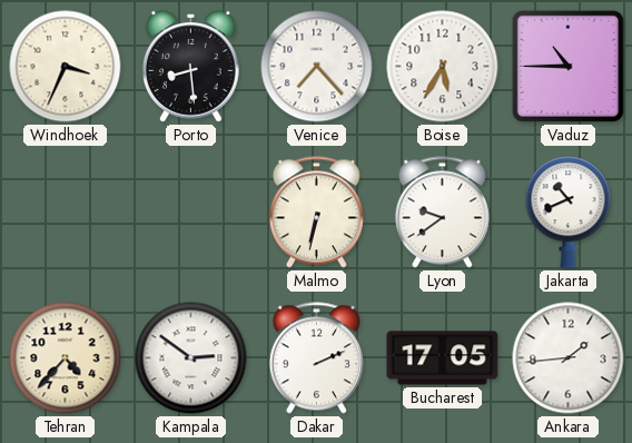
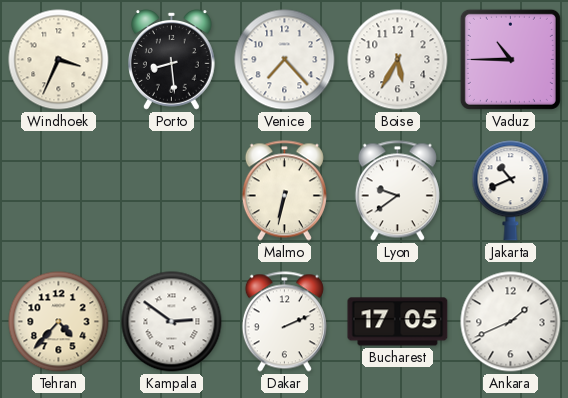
Ankara: 1:44 -> 1:41 (511, 322)
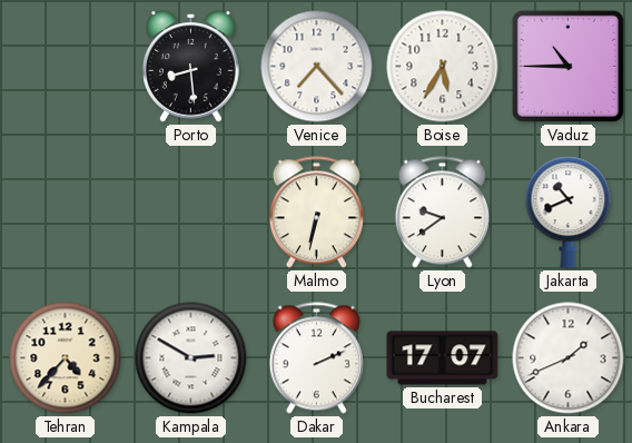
Windhoek: 3:34 -> none (59, 60)
Kampala: 2:51 -> 2:50 (191, 358)
Bucharest: 17:05 -> 17:07 (443, 358)
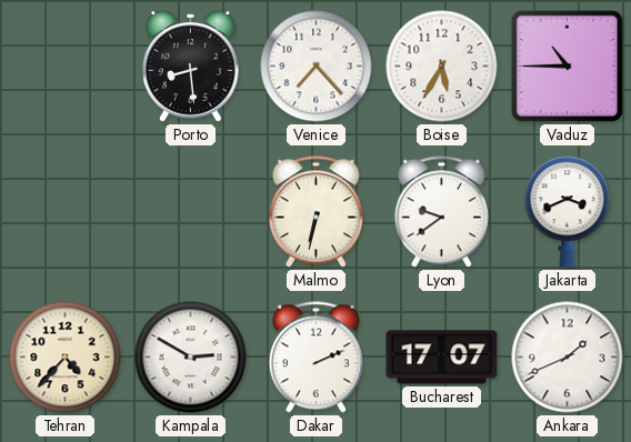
Jakarta: 10:41 -> 3:41 (568, 212)
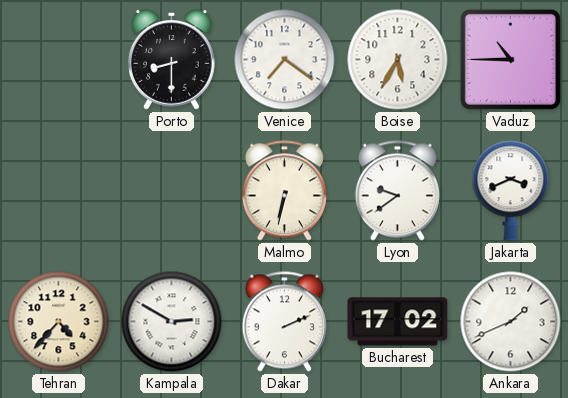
Porto: 8:29 -> 8:30 (172, 60)
Venice: 7:23 -> 7:21 (285, 60)
Bucharest: 17:07 -> 17:02 (398, 322)
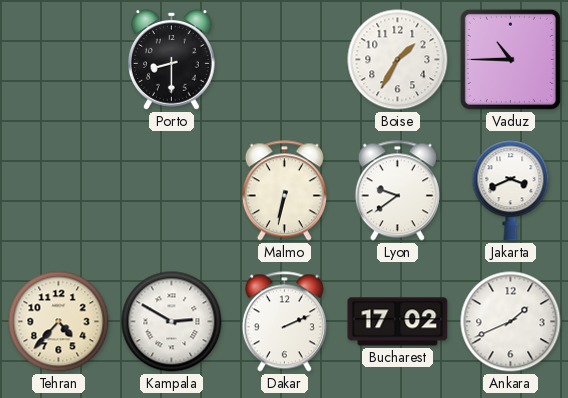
Venice: 7:21 -> none (285, 60)
Boise: 5:35 -> 1:35 (398, 60)
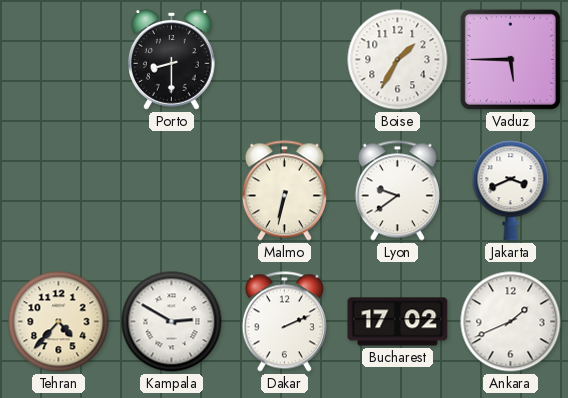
Vaduz: 10:45 -> 5:45 (510, 59)
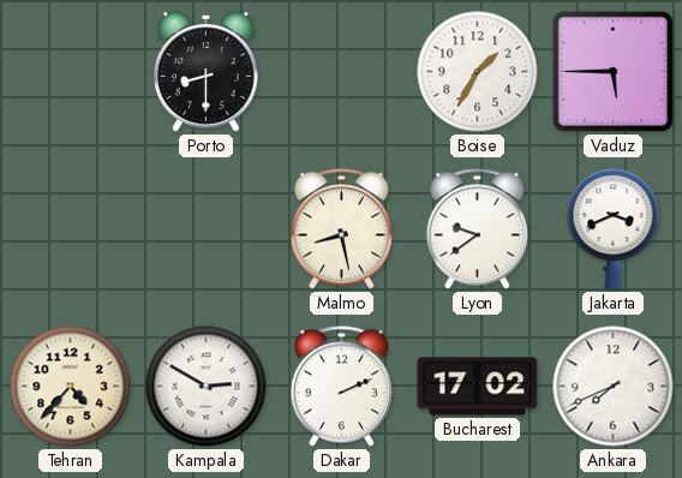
Malmo: 6:32 -> 8:28 (341, 229)
Ankara: 1:41 -> 7:41 (614, 387)
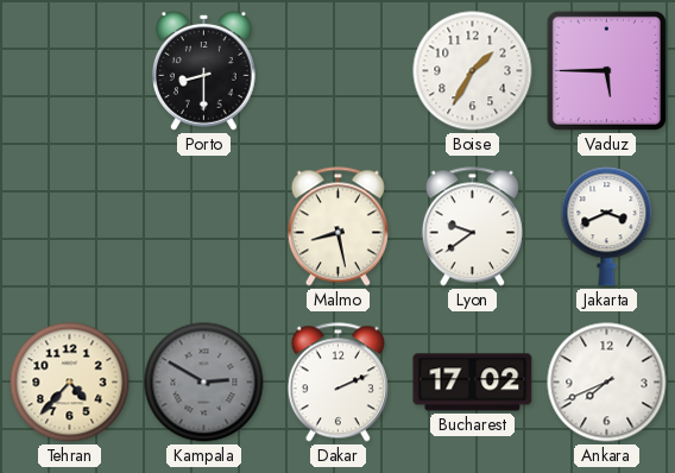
Kampala dial: white -> grey (204, 383)
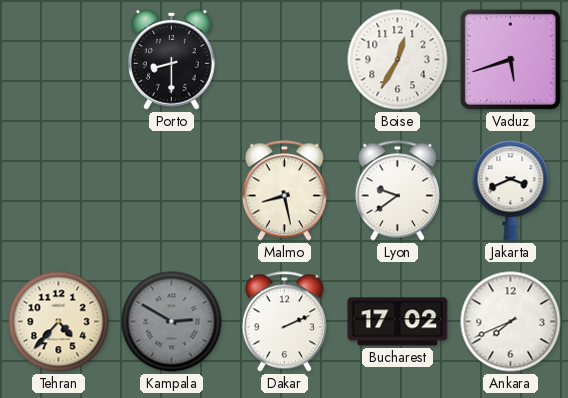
Boise: 1:35 -> 12:35 (398, 60)
Vaduz: 5:45 -> 5:42 (510, 59)
